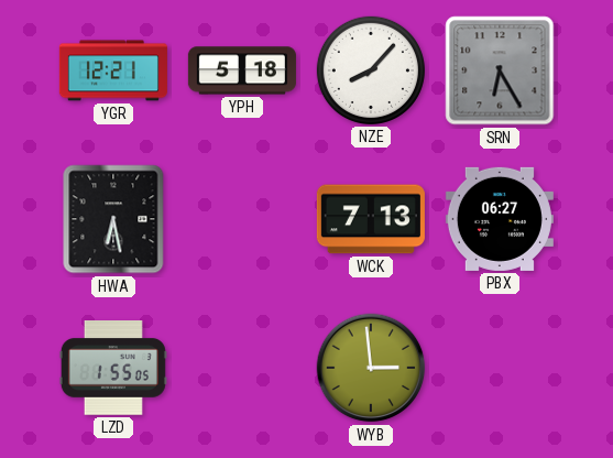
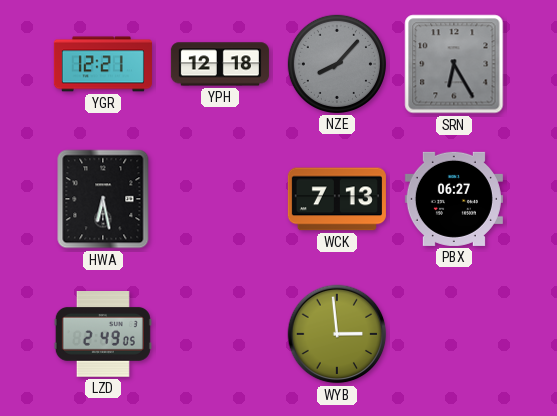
YPH: 5:18 -> 12:18 (220, 64)
NZE dial: white -> grey (337, 64)
LZD: 1:55 -> 2:49 (103, 335)
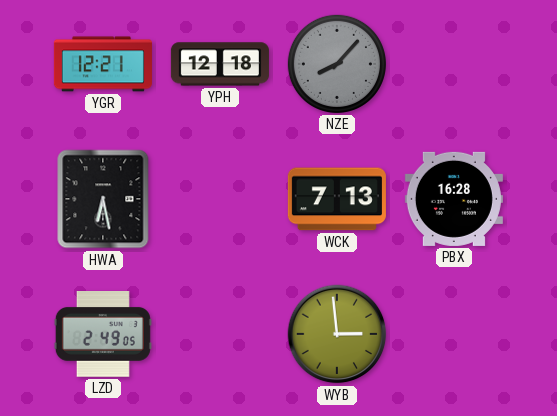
SRN: 6:25 -> none (454, 64)
PBX: 06:27 -> 16:28 (454, 199)
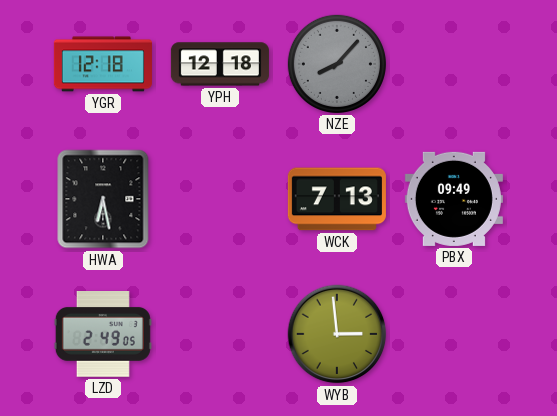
YGR: 12:21 -> 12:18 (103, 64)
PBX: 16:28 -> 09:49 (454, 199)
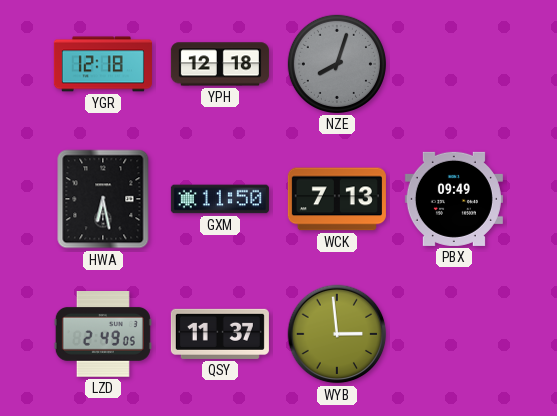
NZE: 8:07 -> 8:03 (337, 64)
GXM: none -> 11:50 (220, 199)
QSY: none -> 11:37 (220, 334)
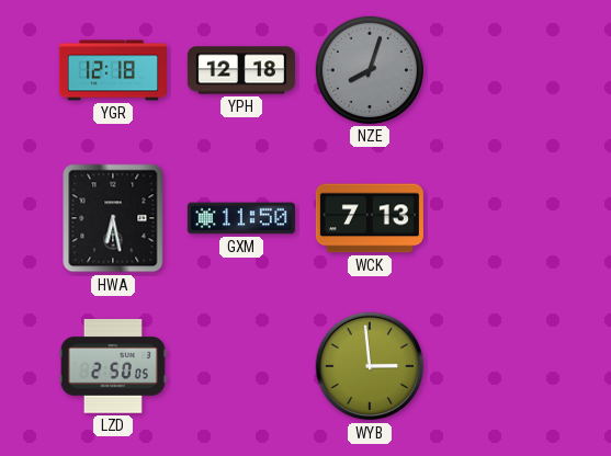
PBX: 09:49 -> none (454, 199)
LZD: 2:49 -> 2:50 (113, 367)
QSY: 11:37 -> none (220, 334)
